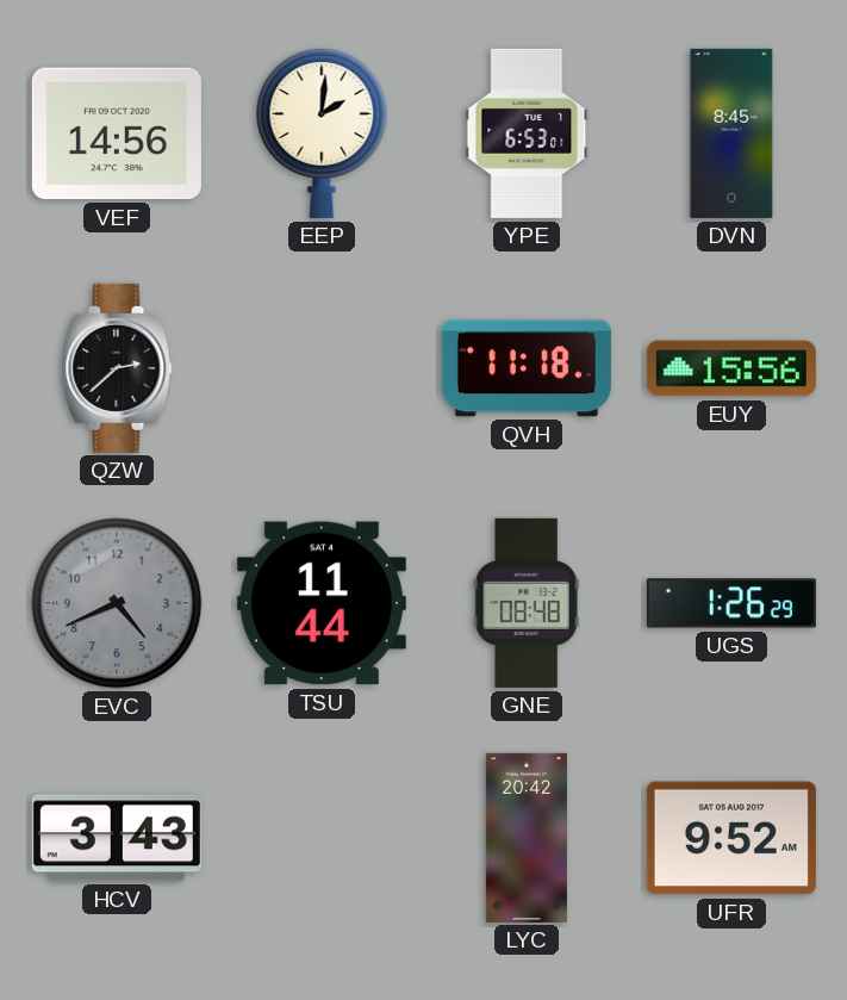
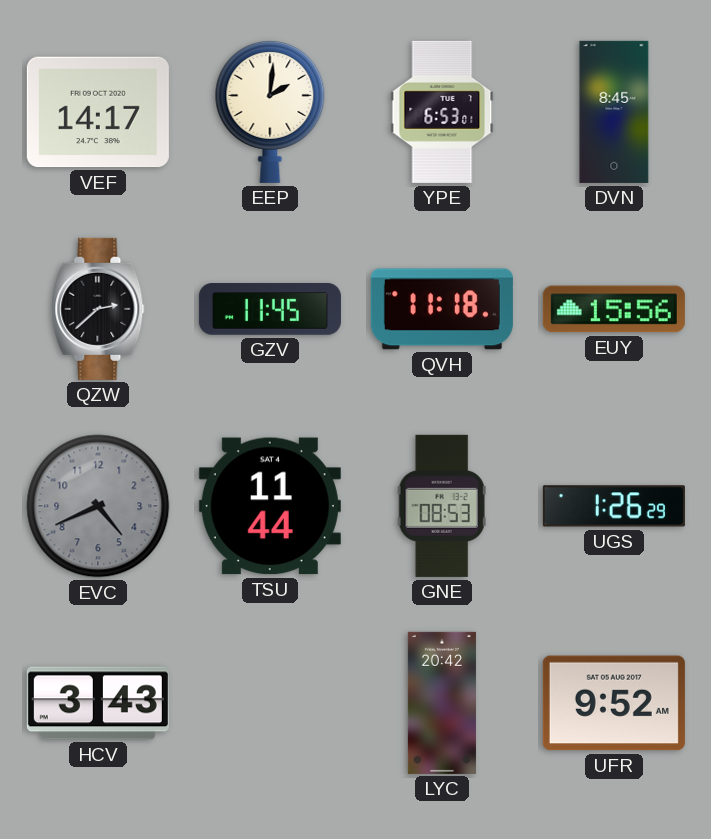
VEF: 14:56 -> 14:17 (98, 112)
GZV: none -> 11:45 (270, 309)
GNE: 08:48 -> 08:53 (442, 506)
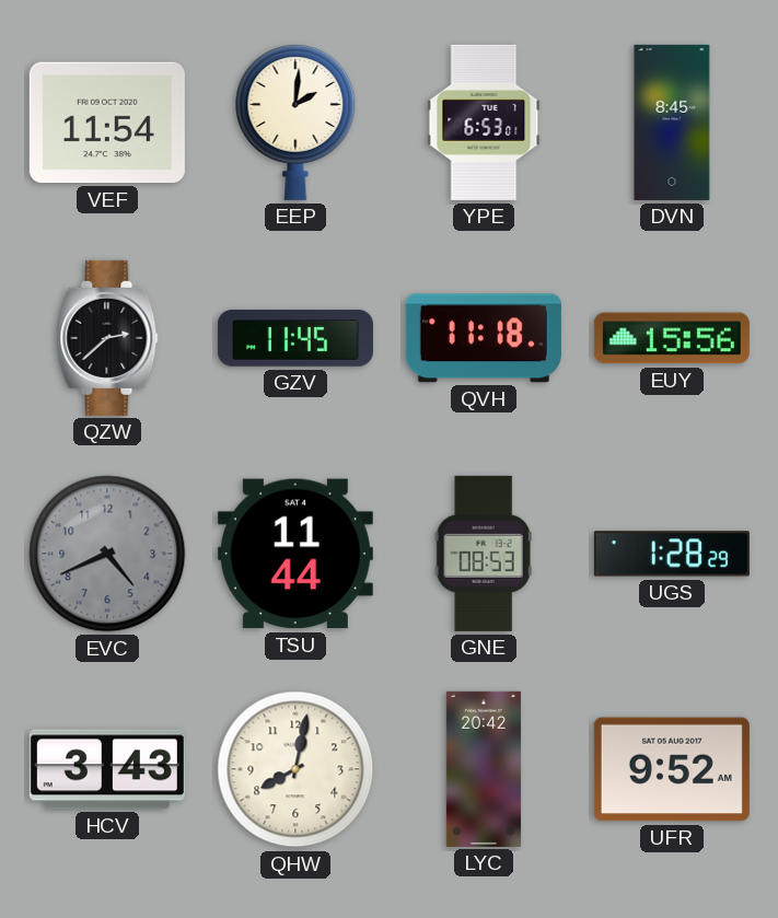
VEF: 14:17 -> 11:54 (107, 123)
UGS: 1:26 -> 1:28 (672, 554)
QHW: none -> 8:02 (295, 769)
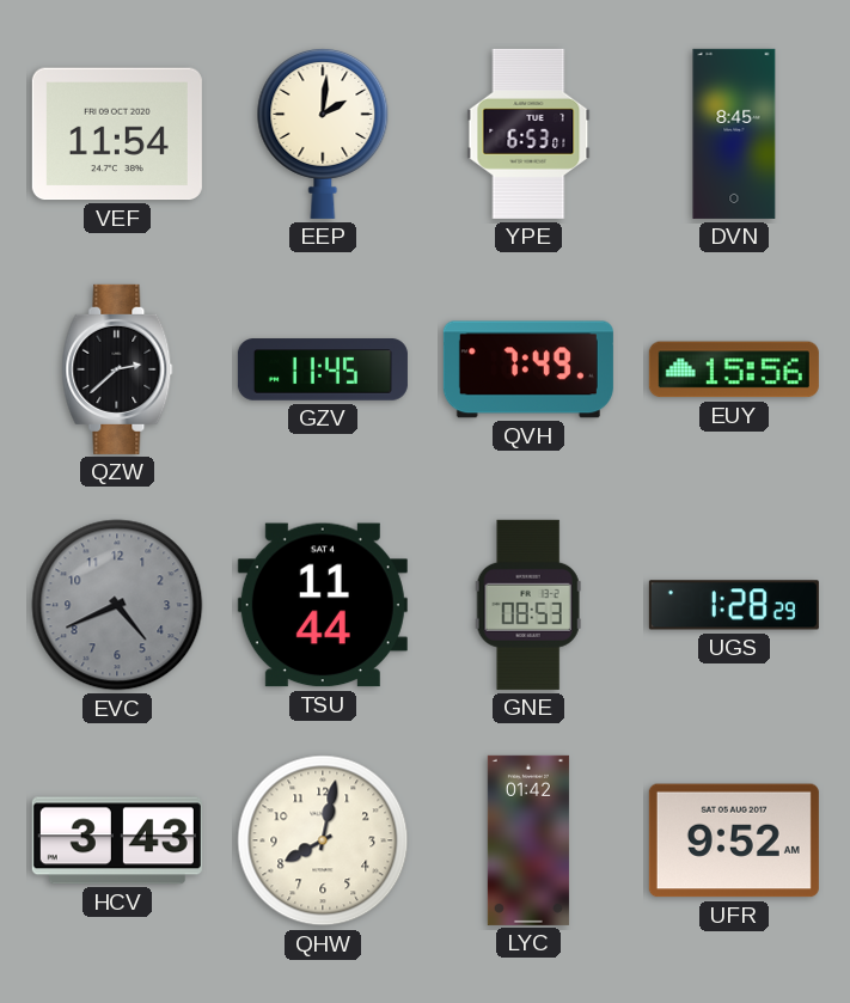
QVH: 11:18 -> 7:49 (528, 369)
LYC: 20:42 -> 01:42 (528, 840)
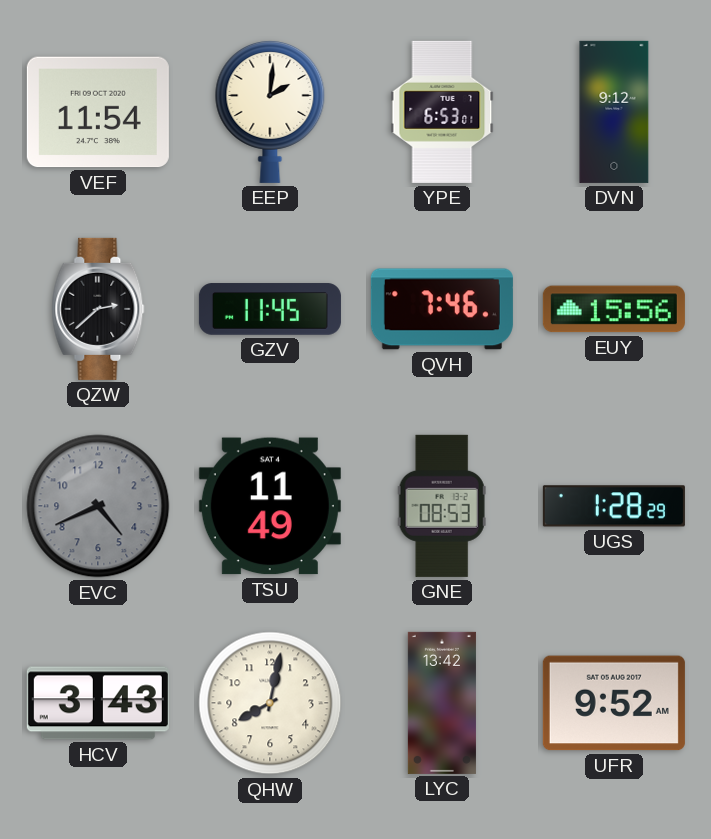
DVN: 8:45 -> 9:12 (614, 112)
QVH: 7:49 -> 7:46 (442, 309)
TSU: 11:44 -> 11:49 (270, 506)
LYC: 01:42 -> 13:42 (442, 703)
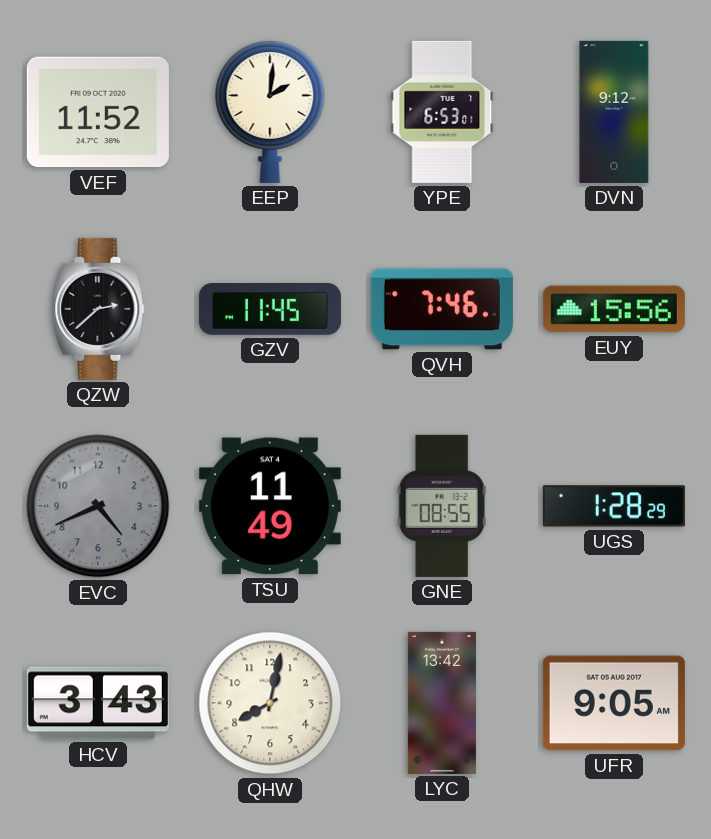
VEF: 11:54 -> 11:52 (98, 112)
GNE: 08:53 -> 08:55 (442, 506)
UFR: 9:52 -> 9:05 (614, 703)
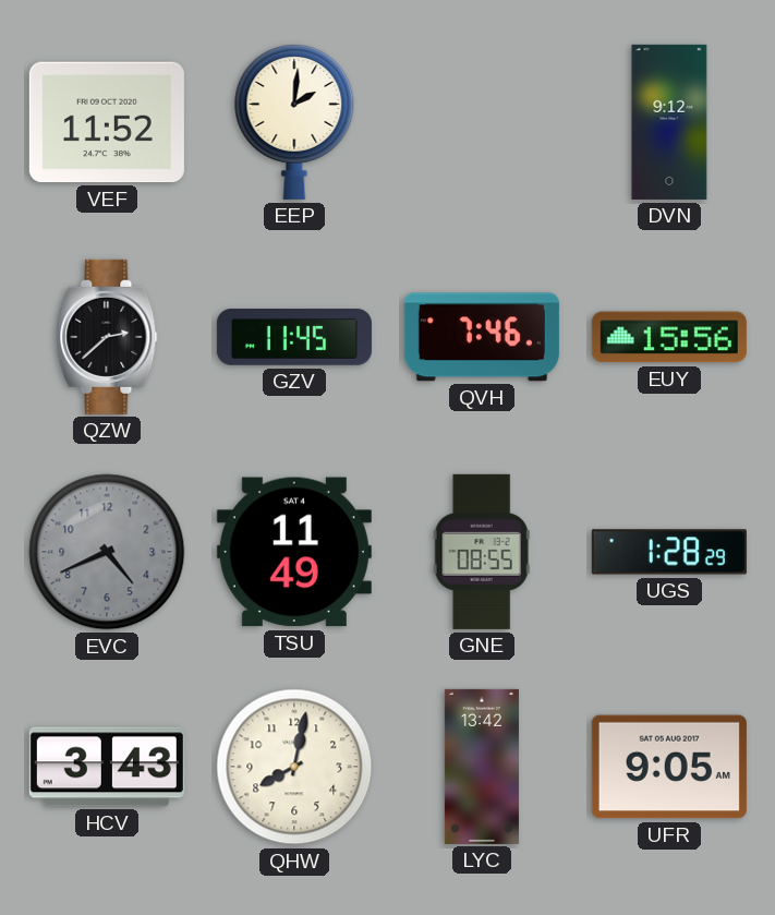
YPE: 6:53 -> none (442, 112)
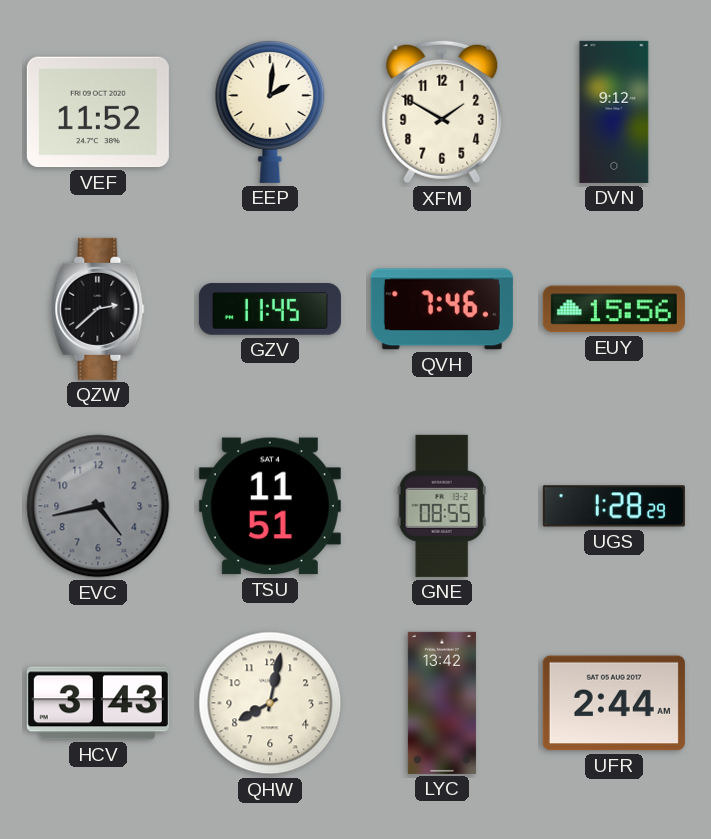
XFM: none -> 1:50 (442, 112)
EVC: 4:41 -> 4:43 (98, 506)
TSU: 11:49 -> 11:51 (270, 506)
UFR: 9:05 -> 2:44 (614, 703)
